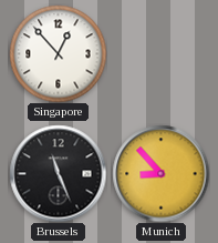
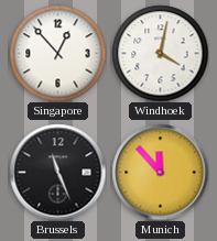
Windhoek: none -> 4:02 (160, 53)
Munich: 8:53 -> 11:53 (160, 172)
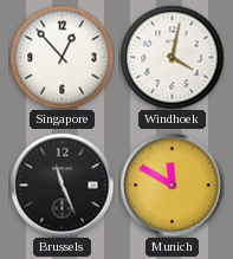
Munich: 11:53 -> 11:50 (171, 184)
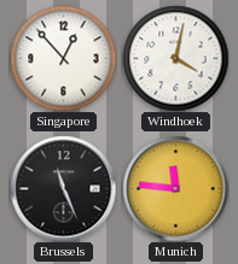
Munich: 11:50 -> 11:46 (175, 188)
